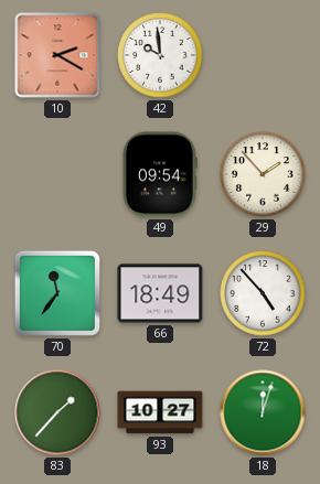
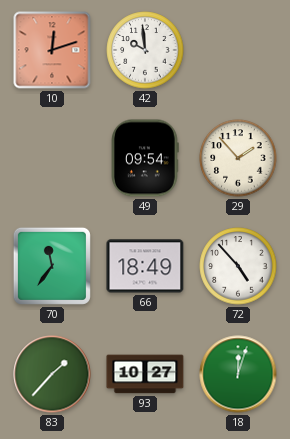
10: 2:20 -> 12:12 (52, 50)
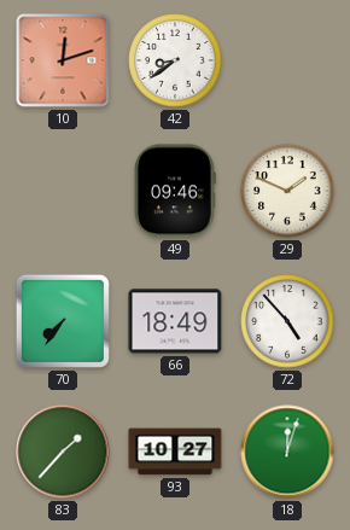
42: 9:59 -> 8:39 (175, 60)
49: 09:54 -> 09:46 (176, 191)
29: 1:53 -> 1:49 (287, 191)
70: 11:36 -> 7:36 (63, 321)
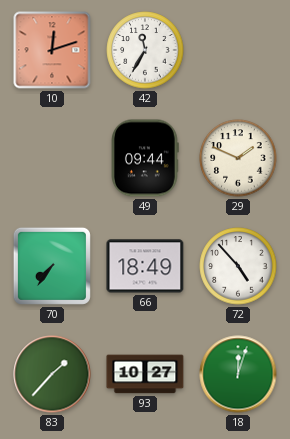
42: 8:39 -> 11:35 (145, 50)
49: 09:46 -> 09:44 (146, 158)
